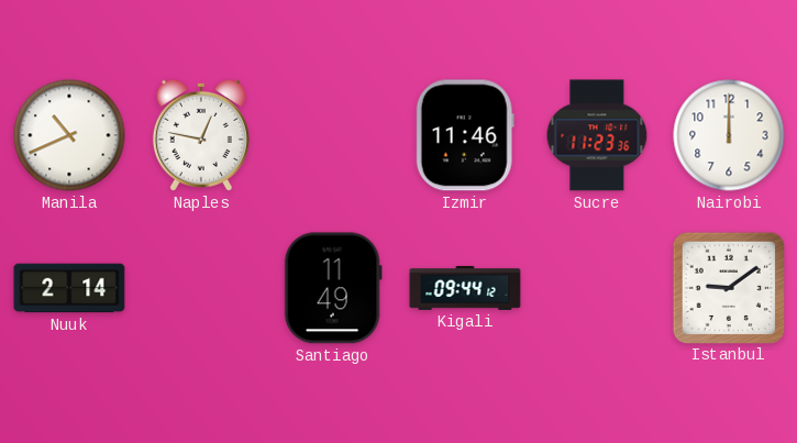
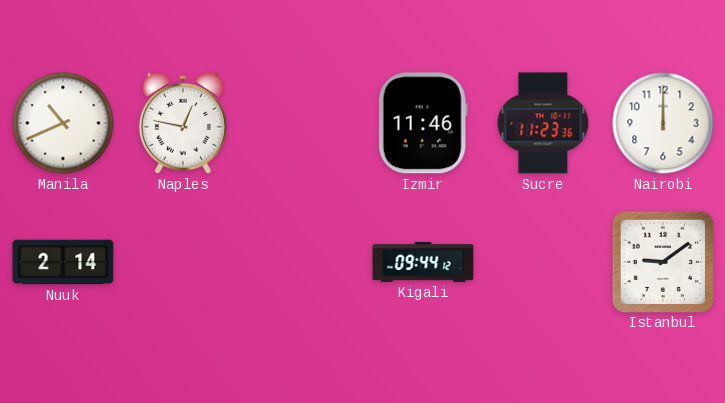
Santiago: 11:49 -> none (333, 288)
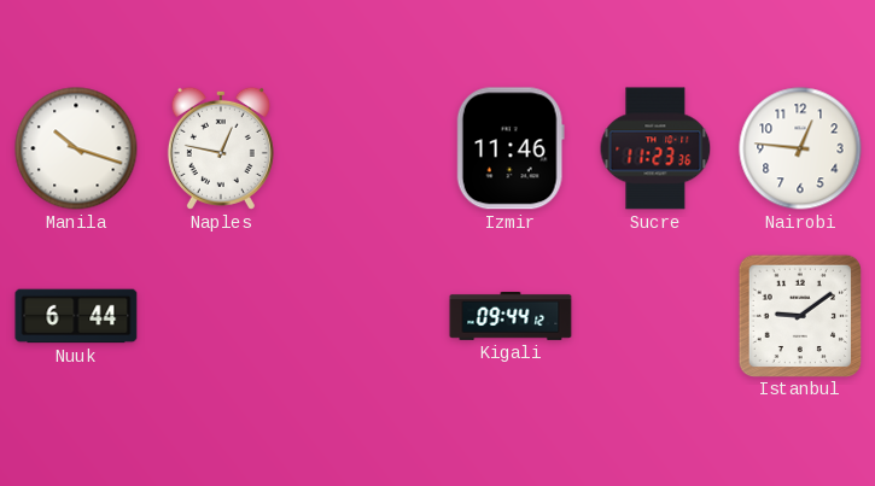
Manila: 10:41 -> 10:18 (76, 148)
Nairobi: 12:00 -> 12:46 (800, 148)
Nuuk: 2:14 -> 6:44 (76, 316)
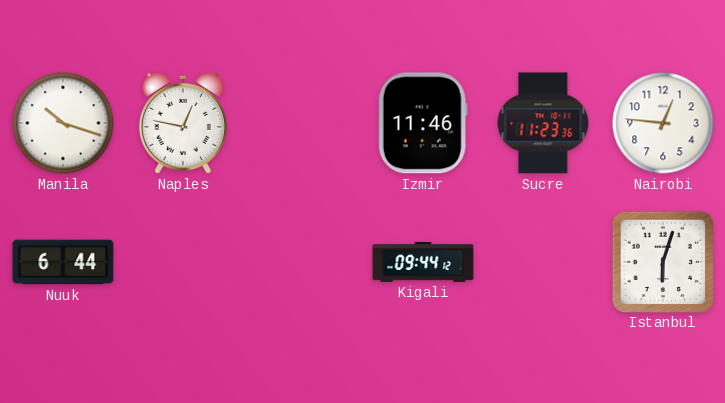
Istanbul: 9:09 -> 6:03 (662, 261)
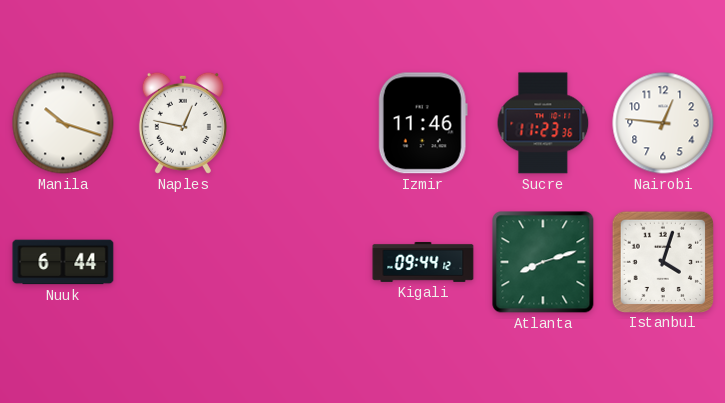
Atlanta: none -> 8:12 (543, 262)
Istanbul: 6:03 -> 4:03 (662, 261)
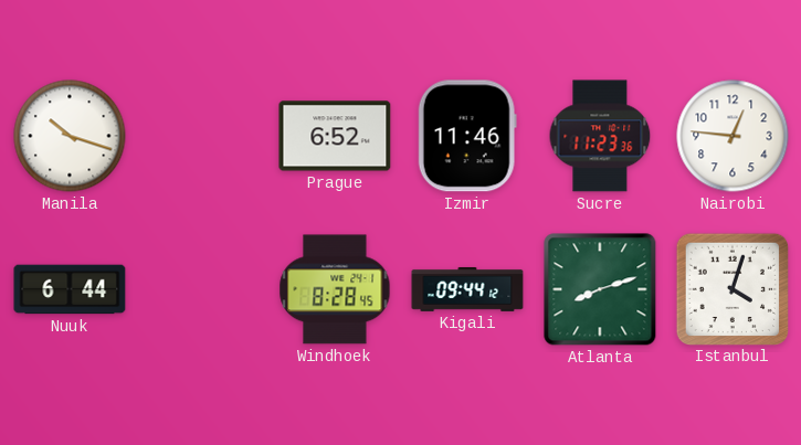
Naples: 12:47 -> none (183, 123)
Prague: none -> 6:52 (335, 136)
Windhoek: none -> 8:28 (335, 289)
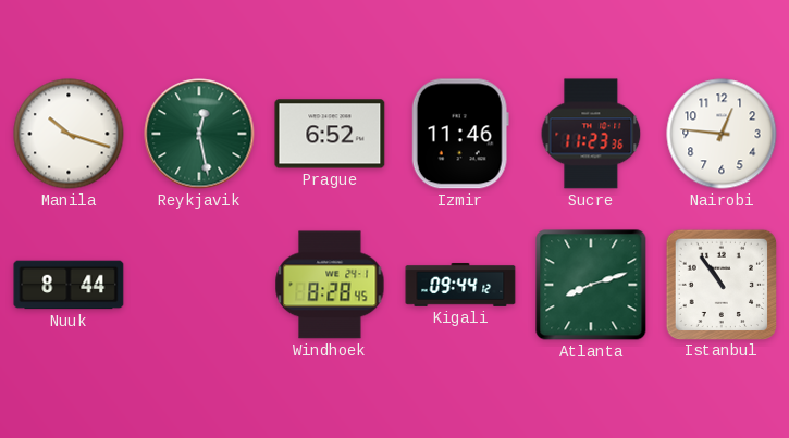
Reykjavik: none -> 12:28 (199, 134)
Nuuk: 6:44 -> 8:44 (69, 285)
Istanbul: 4:03 -> 10:54 (720, 284)
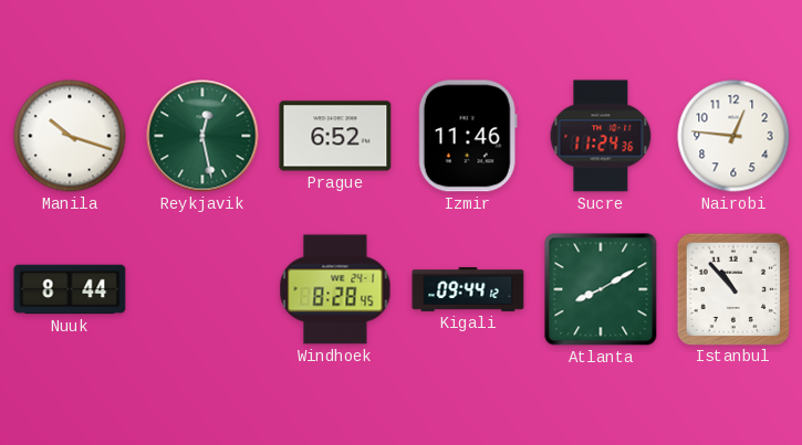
Sucre: 11:23 -> 11:24 (601, 136)
Atlanta: 8:12 -> 8:10 (601, 289)
Istanbul: 10:54 -> 10:53 (732, 288)
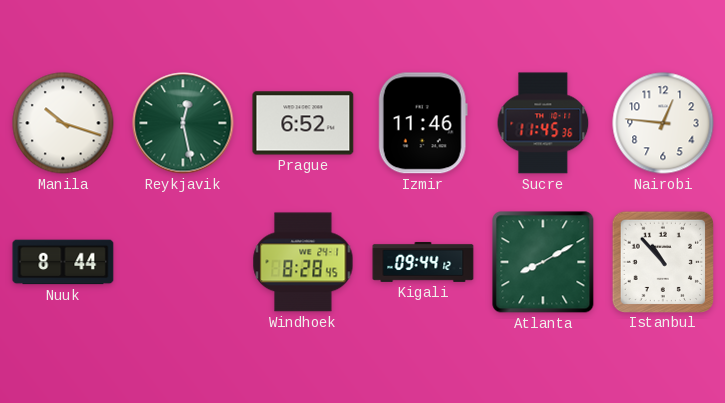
Sucre: 11:24 -> 11:45 (543, 123)
